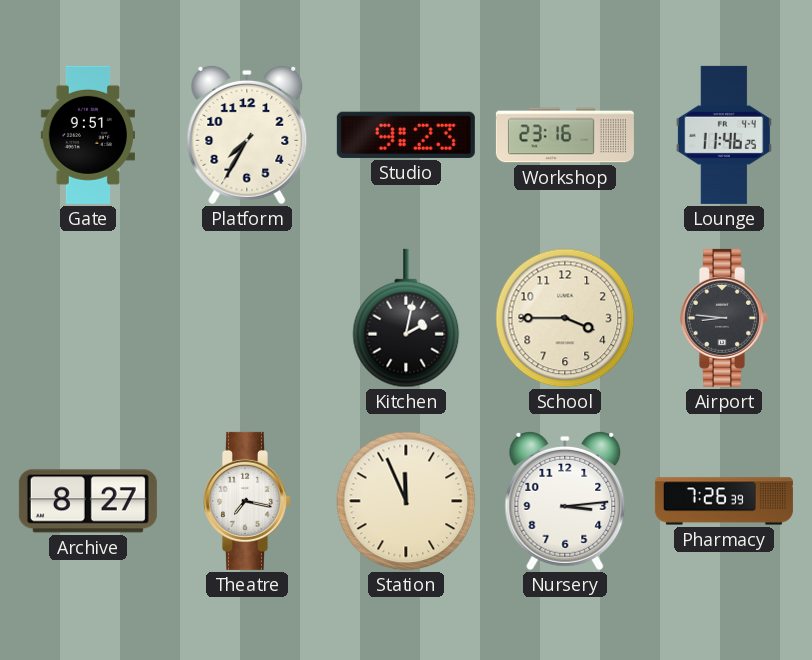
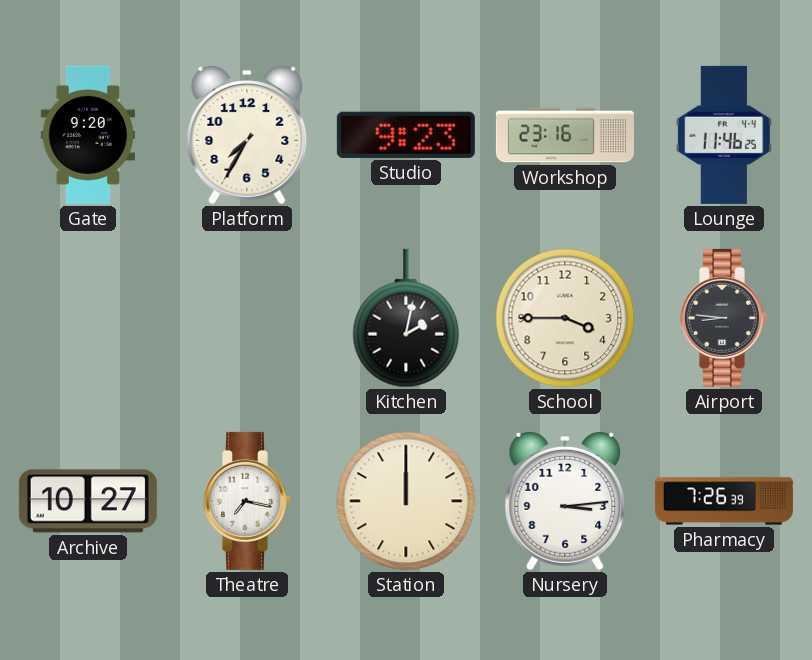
Gate: 9:51 -> 9:20 (87, 135)
Archive: 8:27 -> 10:27 (88, 501)
Station: 11:56 -> 12:00 (406, 501)
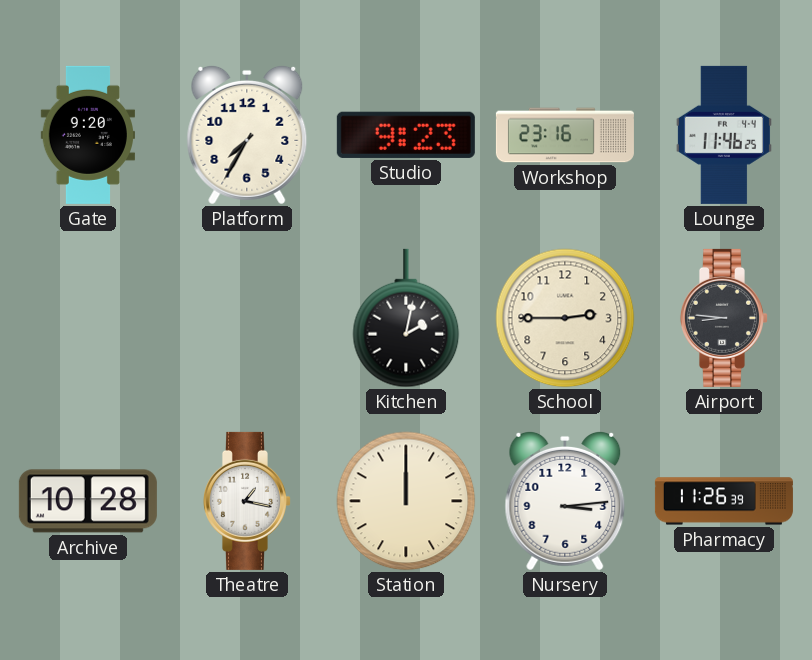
School: 3:45 -> 2:45 (565, 318)
Archive: 10:27 -> 10:28 (88, 501)
Theatre: 7:17 -> 1:17 (247, 501)
Pharmacy: 7:26 -> 11:26 (724, 501)
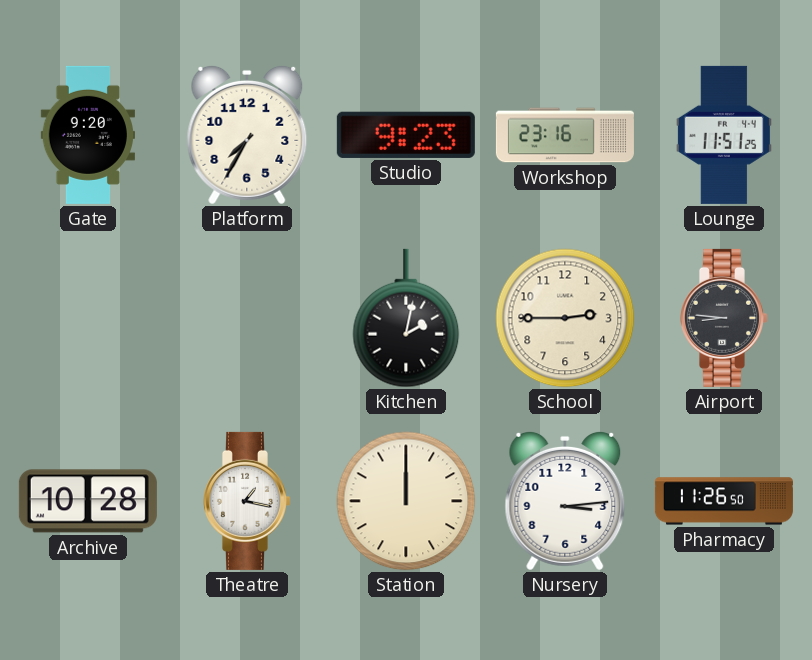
Lounge: 11:46 -> 11:51 (724, 135)
Pharmacy: 11:26:39 -> 11:26:50 (724, 501)
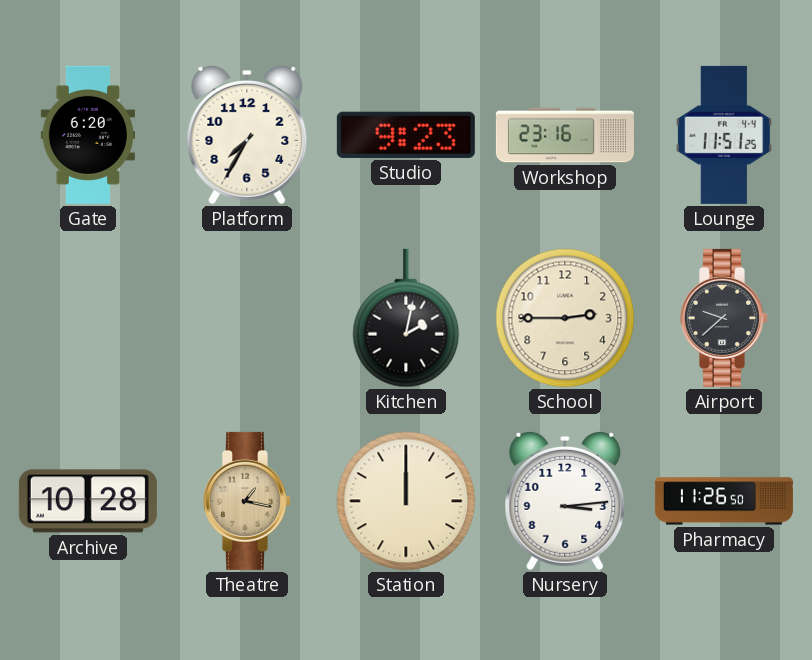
Gate: 9:20 -> 6:20 (87, 135)
Airport: 8:46 -> 9:38 (724, 318)
Theatre dial: white -> champagne (247, 501)
